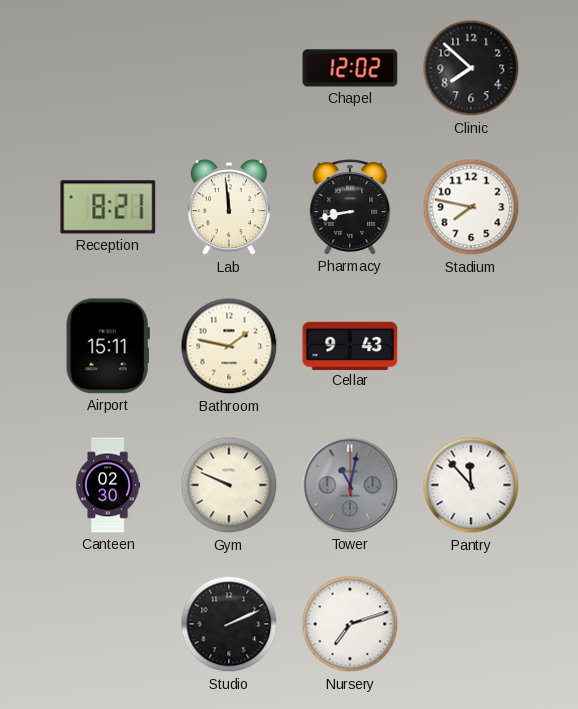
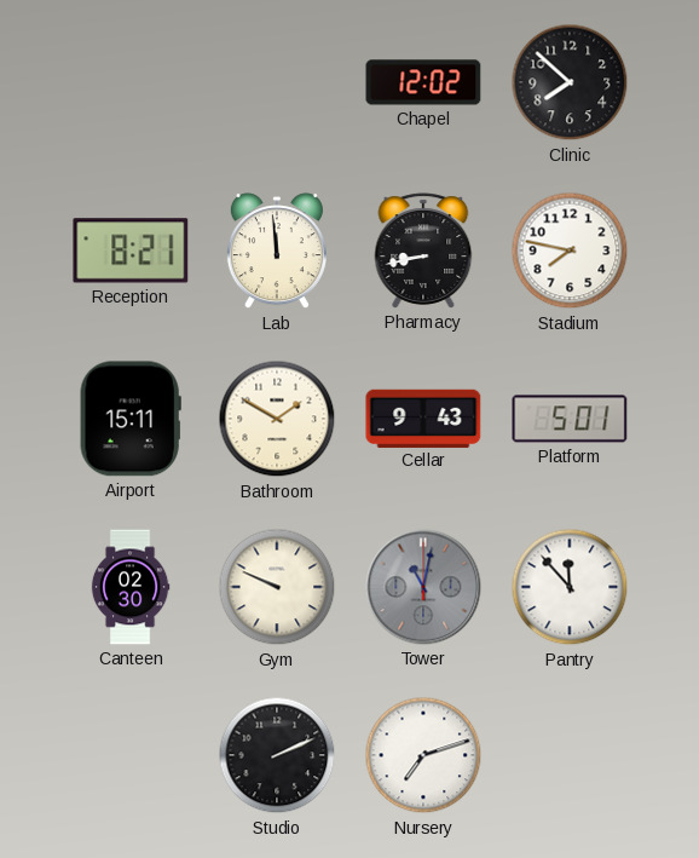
Bathroom: 1:47 -> 1:50 (277, 419)
Platform: none -> 5:01 (570, 419)
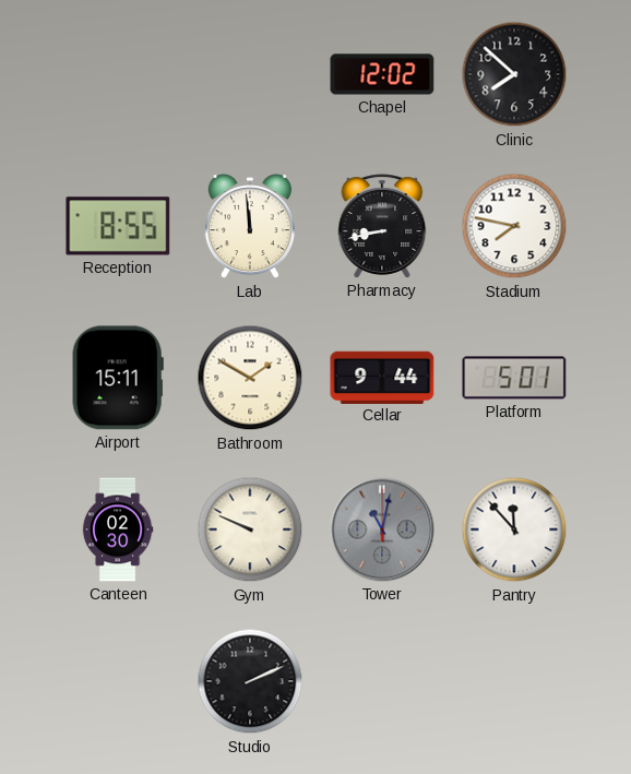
Reception: 8:21 -> 8:55 (118, 226)
Cellar: 9:43 -> 9:44 (382, 377)
Nursery: 7:12 -> none (423, 755)
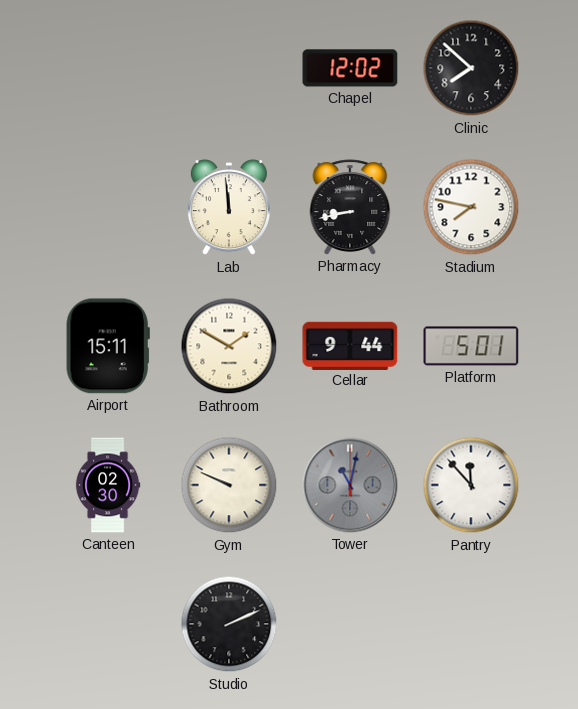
Reception: 8:55 -> none (118, 226)
